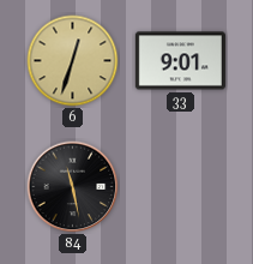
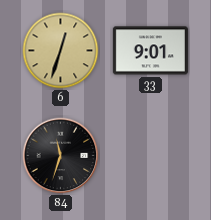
84: 11:28 -> 11:33 (61, 156)
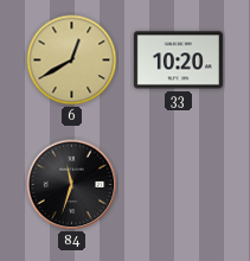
6: 12:33 -> 12:40 (72, 61)
33: 9:01 -> 10:20 (178, 61)
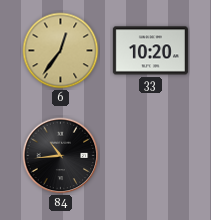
6: 12:40 -> 12:36 (61, 51)
84: 11:33 -> 10:44 (61, 156)
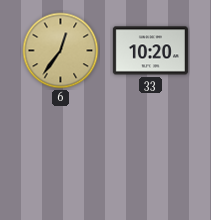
84: 10:44 -> none (61, 156)
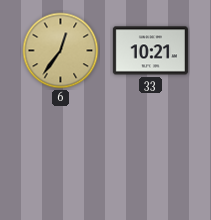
33: 10:20 -> 10:21 (150, 51)
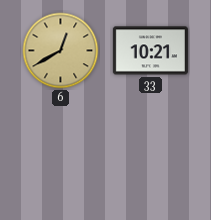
6: 12:36 -> 12:40 (61, 51)
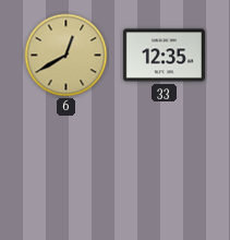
33: 10:21 -> 12:35 (164, 56)
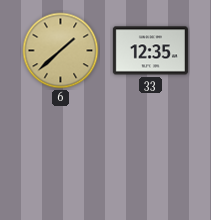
6: 12:40 -> 1:38 (61, 51)
